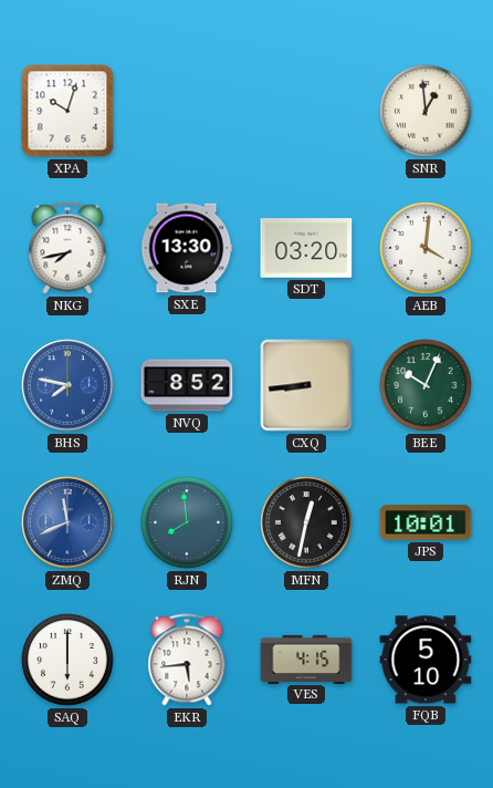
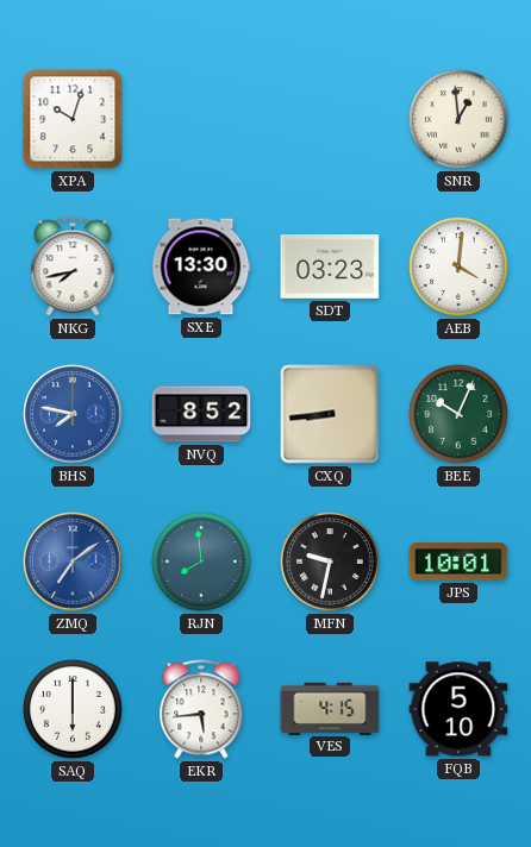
SDT: 03:20 -> 03:23 (330, 268)
ZMQ: 11:41 -> 7:09 (73, 561)
MFN: 12:32 -> 9:32 (330, 561)
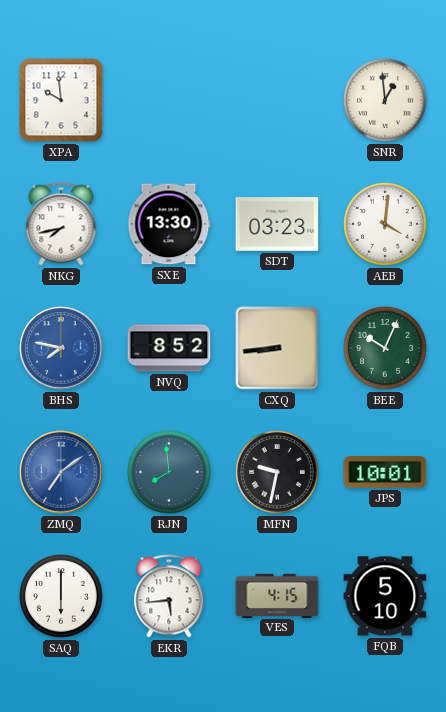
XPA: 10:03 -> 9:59 (61, 100)
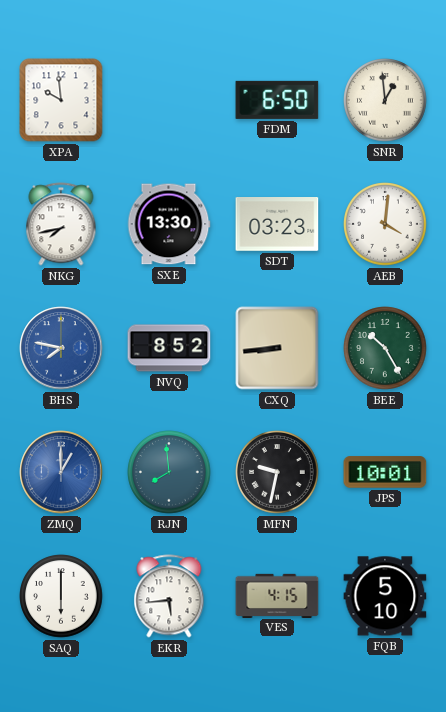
FDM: none -> 6:50 (277, 100)
BEE: 10:04 -> 10:25 (385, 348)
ZMQ: 7:09 -> 1:00 (61, 472)
